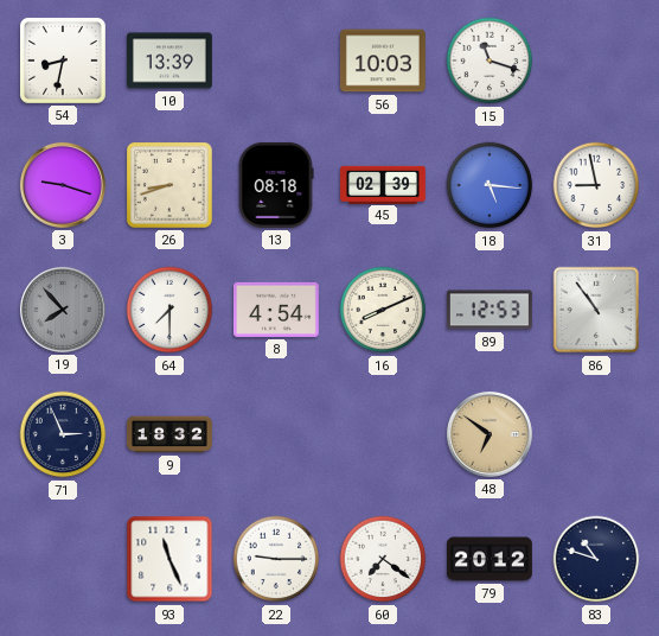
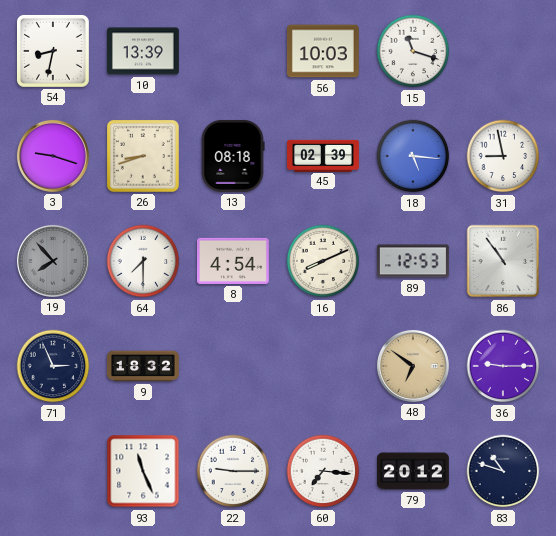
36: none -> 9:15 (503, 366)
60: 7:21 -> 7:16 (323, 471)
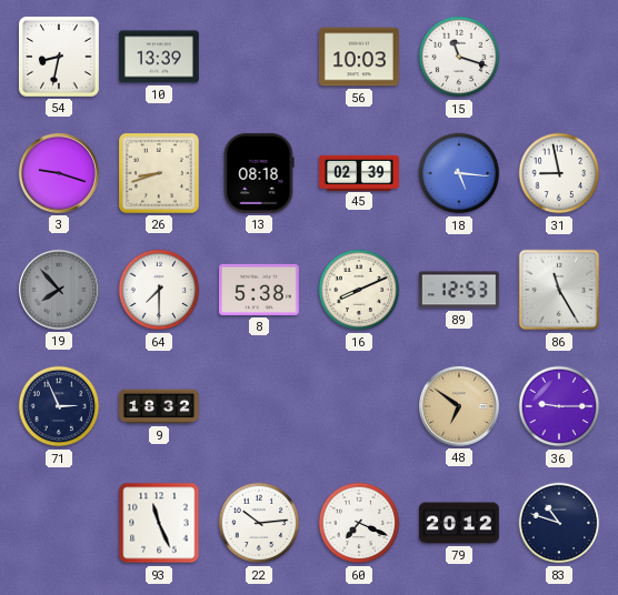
8: 4:54 -> 5:38 (259, 290)
86: 10:54 -> 11:25 (559, 290)
22: 9:15 -> 10:14 (259, 523)
60: 7:16 -> 7:19 (359, 523)
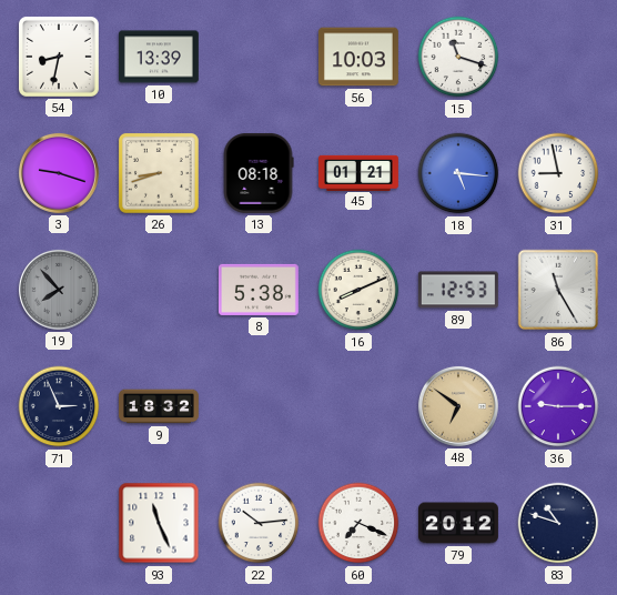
45: 02:39 -> 01:21 (360, 172)
64: 7:30 -> none (159, 290)
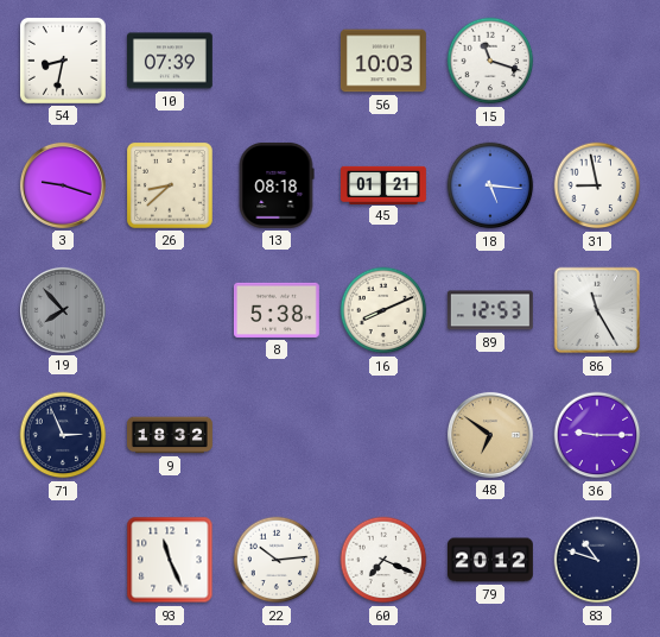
10: 13:39 -> 07:39 (170, 61)
26: 8:42 -> 8:38 (170, 185)
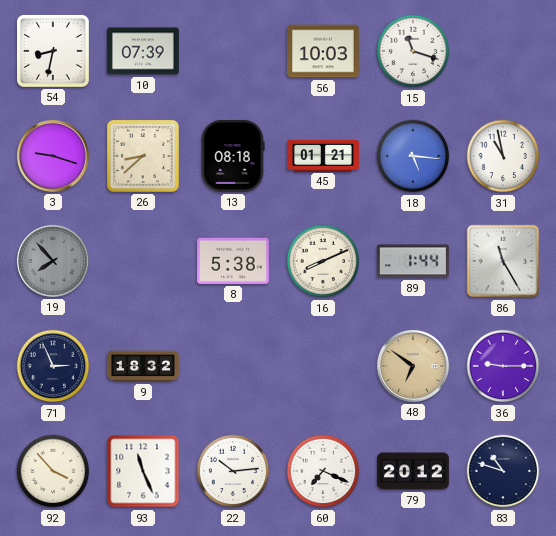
31: 8:58 -> 10:58 (503, 156)
89: 12:53 -> 1:44 (413, 261)
92: none -> 3:53 (53, 471)
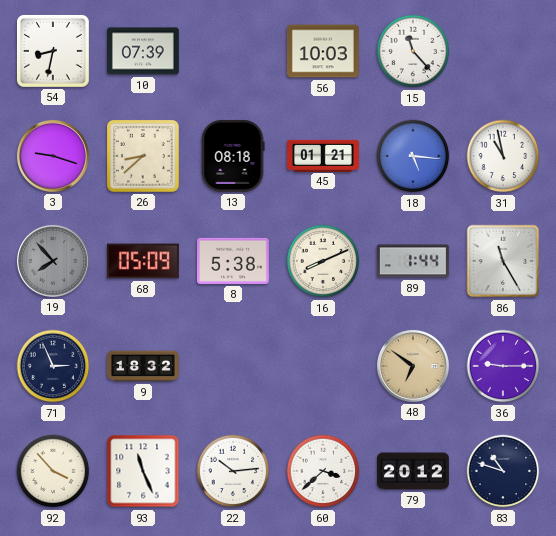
15: 11:18 -> 11:23 (413, 51)
68: none -> 05:09 (143, 261)
60: 7:19 -> 3:38 (323, 471)
